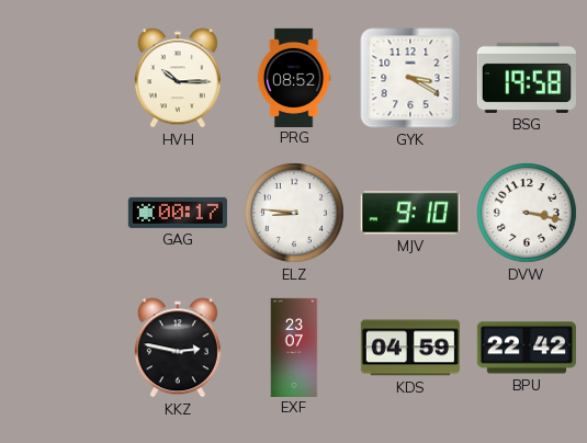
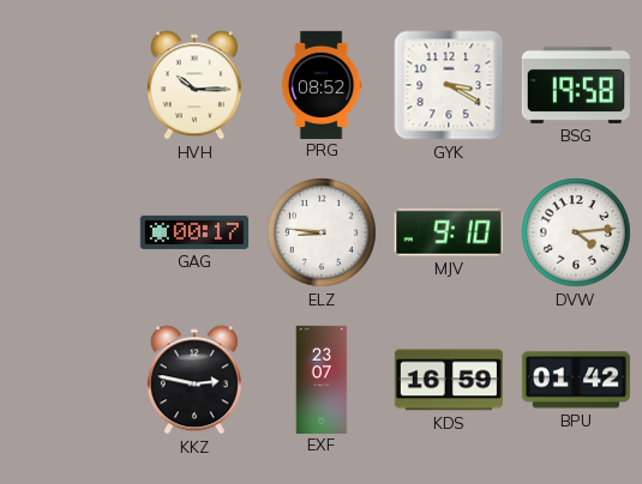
DVW: 3:17 -> 4:14 (576, 232)
KDS: 04:59 -> 16:59 (449, 380)
BPU: 22:42 -> 01:42 (576, 380)
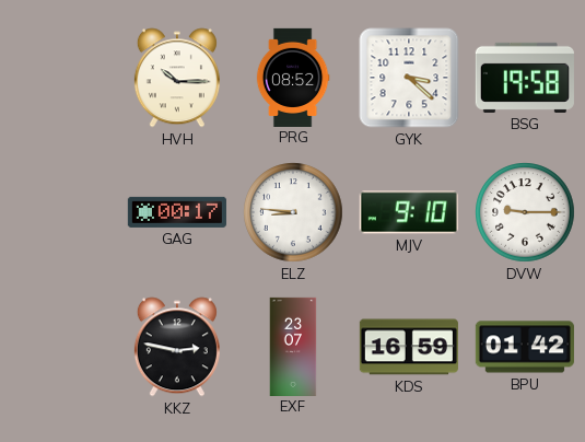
GYK: 3:20 -> 3:22 (409, 78)
DVW: 4:14 -> 9:15 (525, 212)
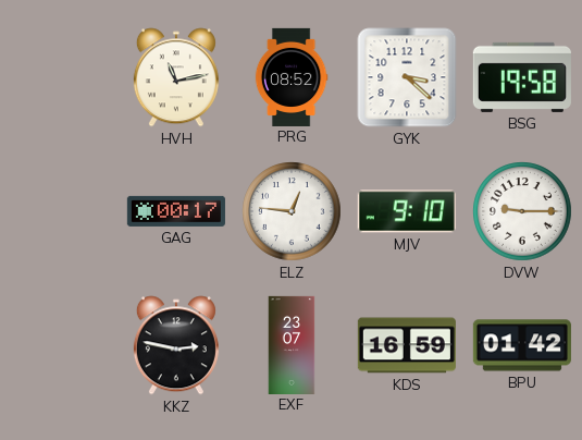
HVH: 10:15 -> 11:13 (176, 77)
ELZ: 8:46 -> 12:46 (292, 211)
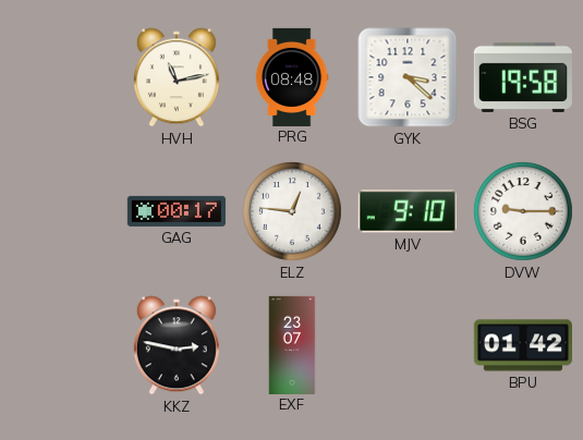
PRG: 08:52 -> 08:48 (292, 76)
KDS: 16:59 -> none (407, 345)
